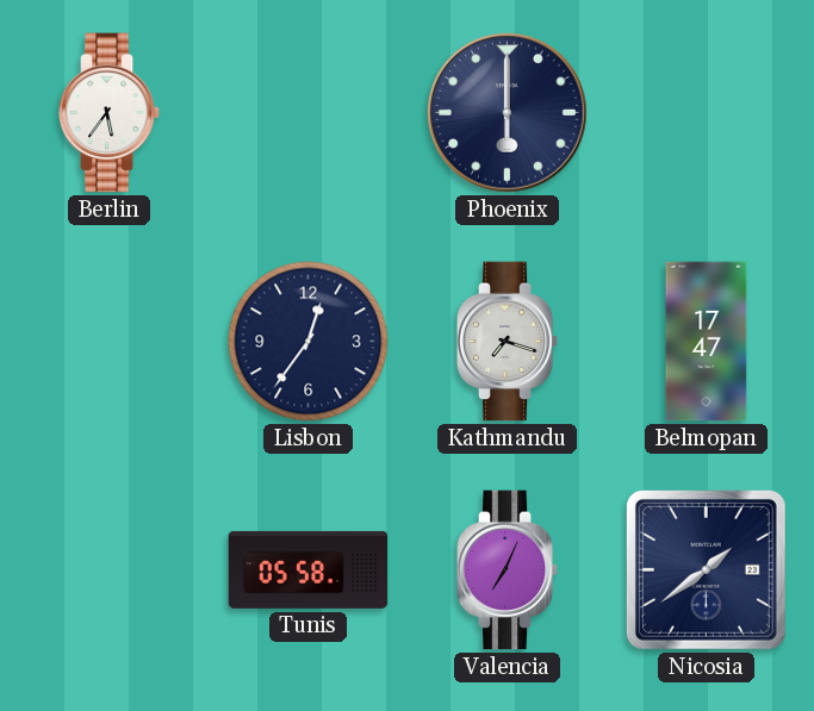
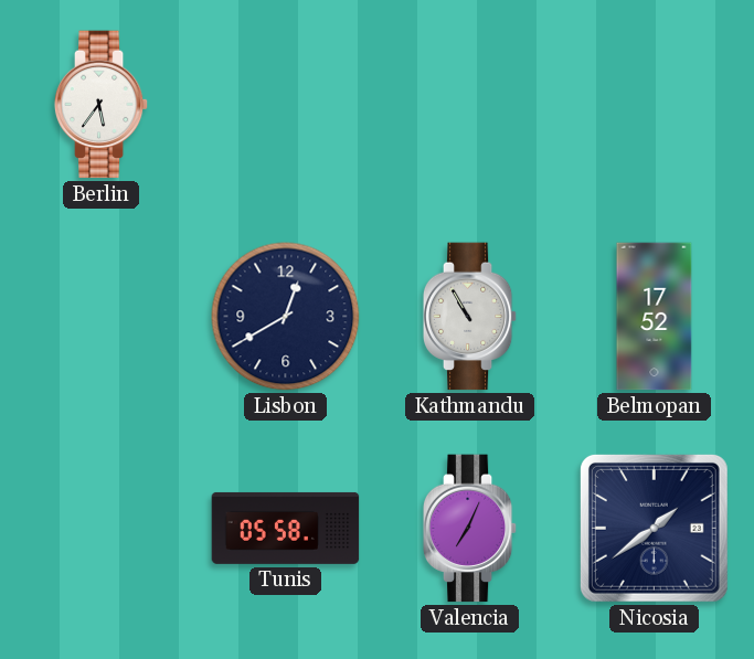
Phoenix: 6:00 -> none (508, 113)
Lisbon: 12:36 -> 12:40 (286, 317)
Kathmandu: 7:18 -> 10:55 (470, 317)
Belmopan: 17:47 -> 17:52 (655, 317)
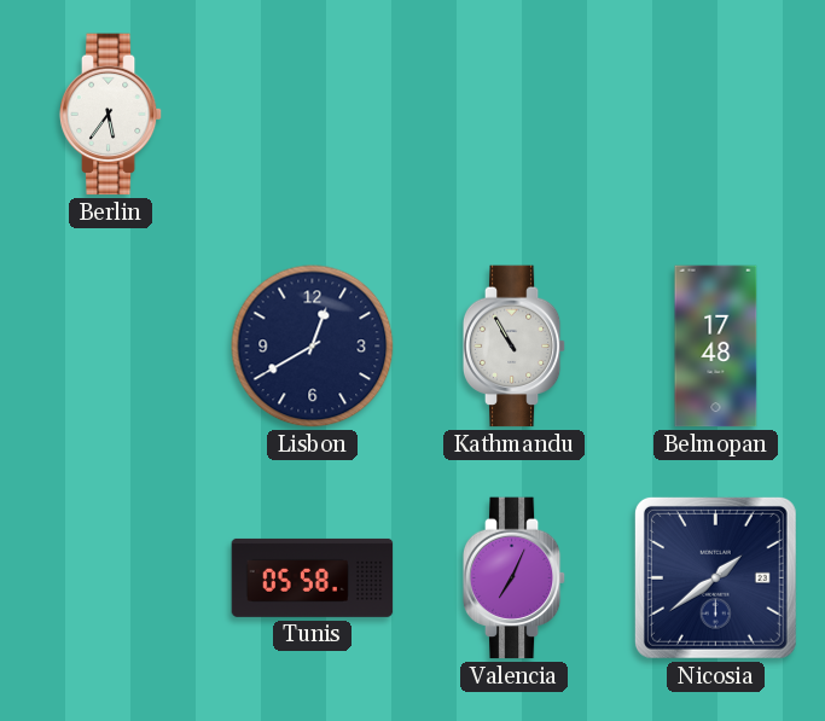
Belmopan: 17:52 -> 17:48 (716, 347)
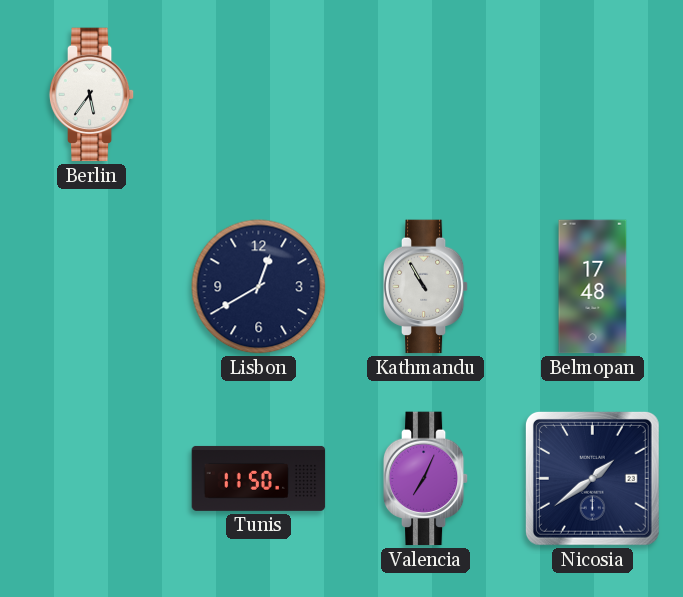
Tunis: 05:58 -> 11:50 (259, 478)
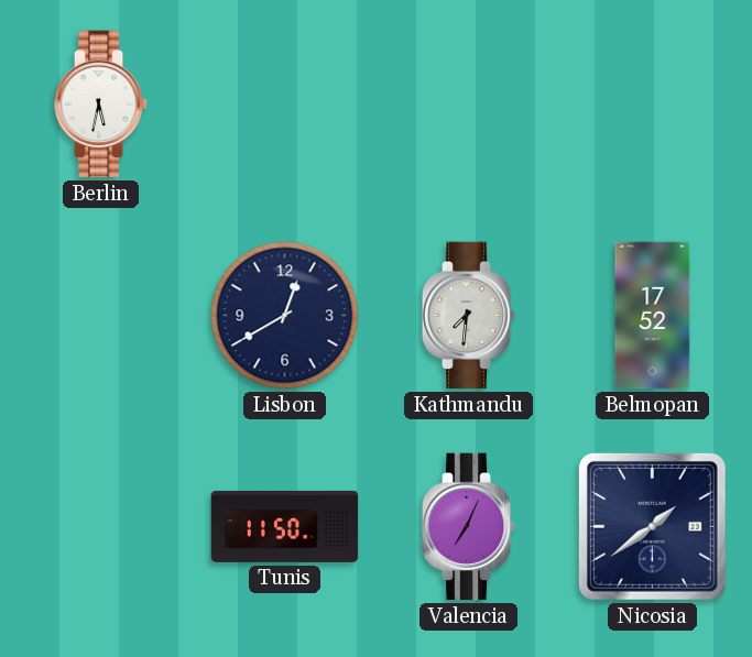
Berlin: 5:36 -> 5:32 (101, 105)
Kathmandu: 10:55 -> 7:31 (469, 316)
Belmopan: 17:48 -> 17:52 (653, 316)
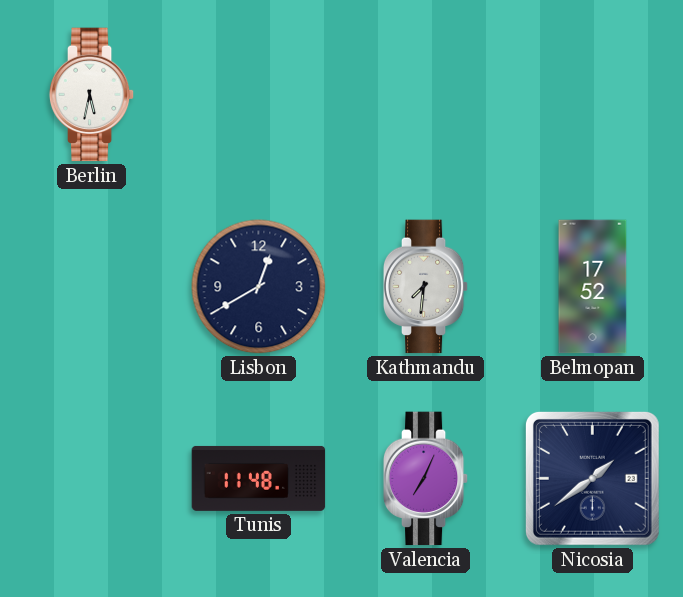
Tunis: 11:50 -> 11:48 (259, 478)
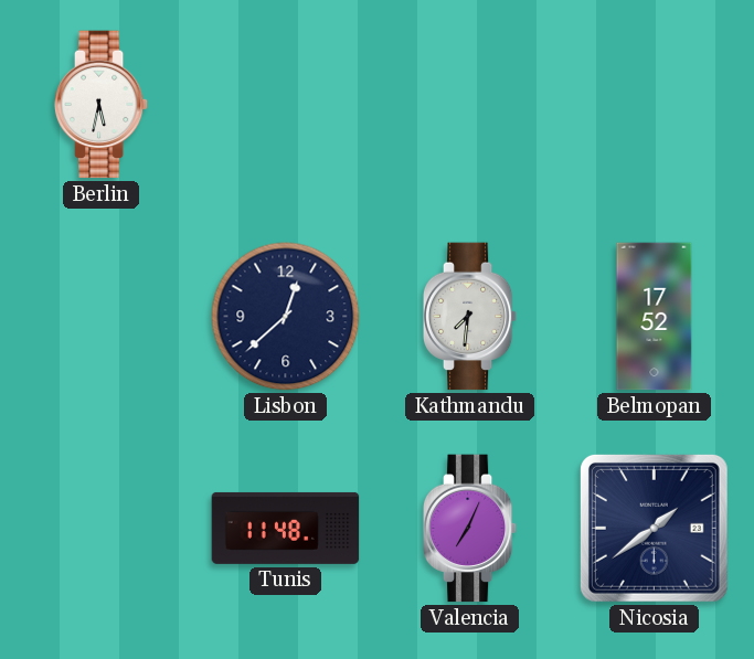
Lisbon: 12:40 -> 12:38 (286, 317)
